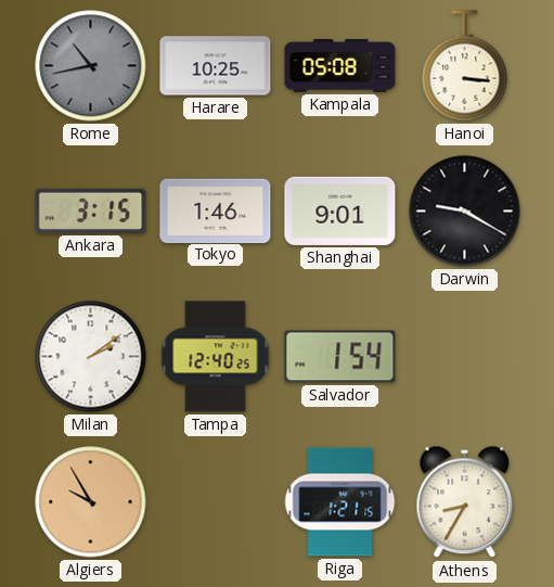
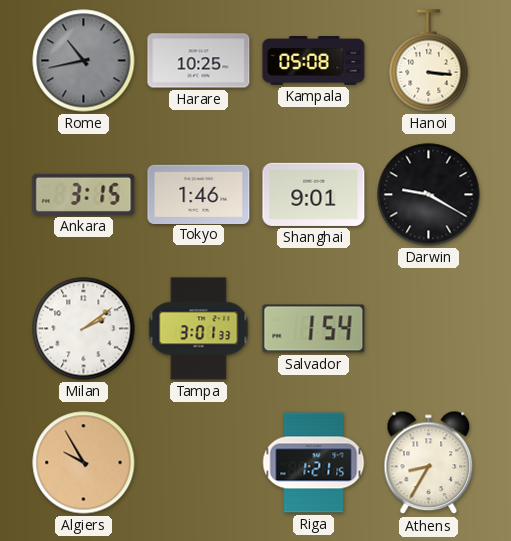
Tampa: 12:40 -> 3:01 (199, 329)
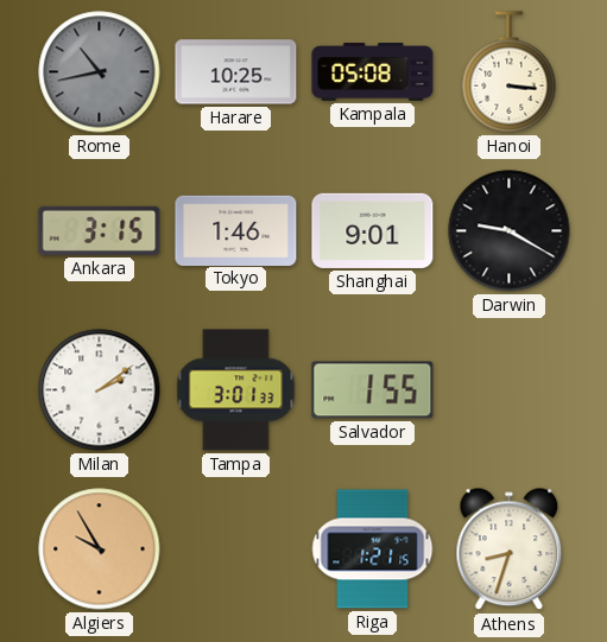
Salvador: 1:54 -> 1:55 (373, 390)
Athens: 8:35 -> 8:33 (510, 549)
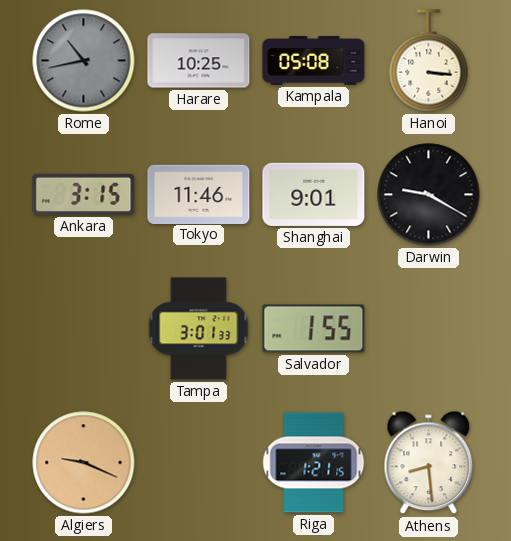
Tokyo: 1:46 -> 11:46 (199, 194)
Milan: 2:09 -> none (100, 390)
Algiers: 9:55 -> 9:19 (84, 463)
Athens: 8:33 -> 8:29 (429, 463)
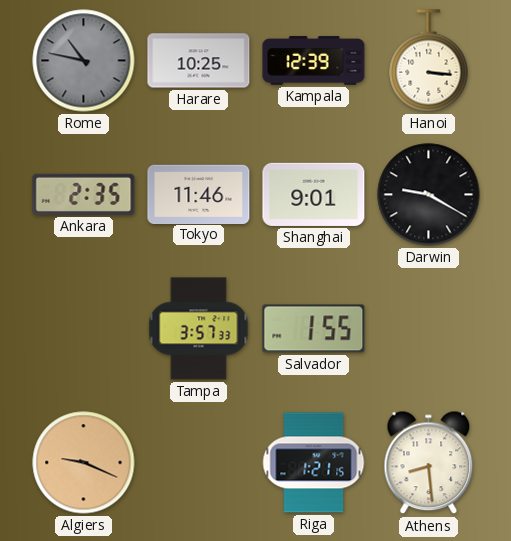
Rome: 10:43 -> 10:47 (84, 61)
Kampala: 05:08 -> 12:39 (314, 61)
Ankara: 3:15 -> 2:35 (84, 194)
Tampa: 3:01 -> 3:57 (199, 329)
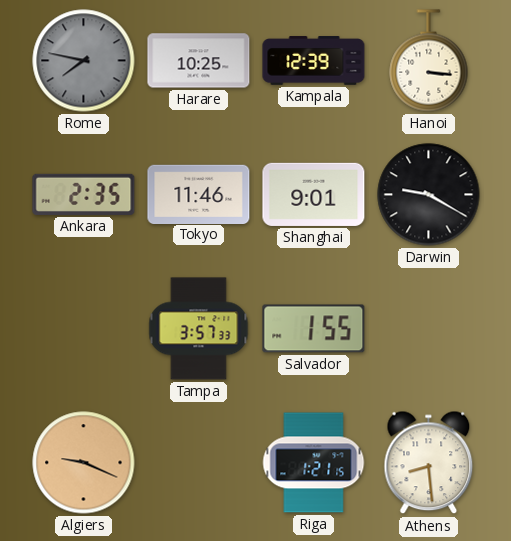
Rome: 10:47 -> 7:47 (84, 61)
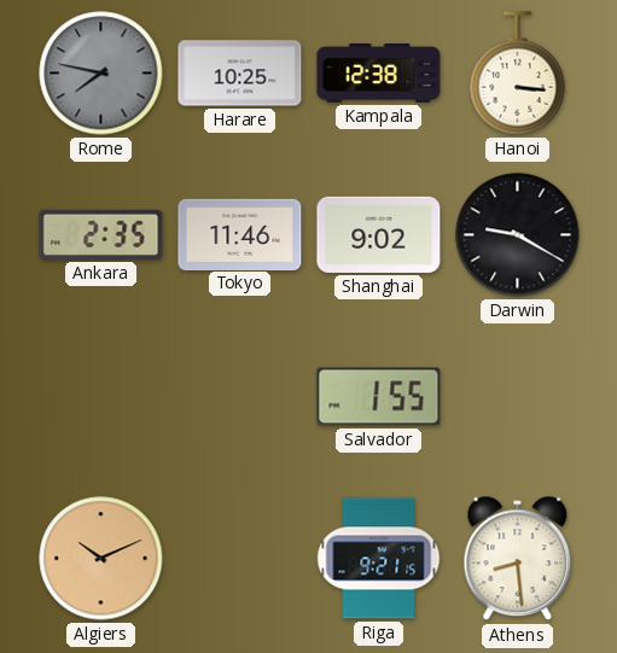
Kampala: 12:39 -> 12:38 (379, 74)
Shanghai: 9:01 -> 9:02 (379, 234)
Tampa: 3:57 -> none (199, 329)
Algiers: 9:19 -> 10:11 (101, 559)
Riga: 1:21 -> 9:21 (379, 559)
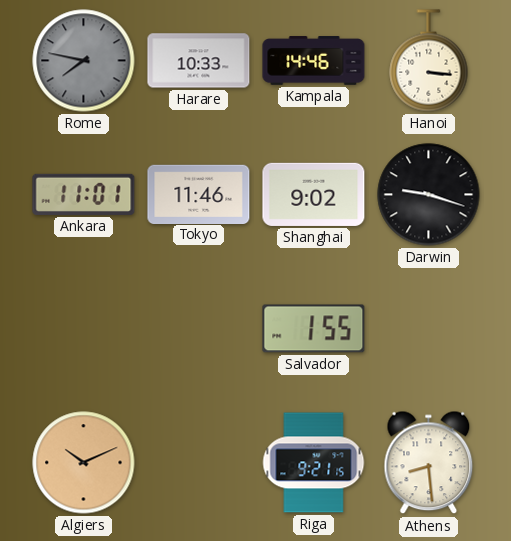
Harare: 10:25 -> 10:33 (199, 61)
Kampala: 12:38 -> 14:46 (314, 61)
Ankara: 2:35 -> 11:01 (84, 194)
Darwin: 9:20 -> 9:18 (429, 195)
